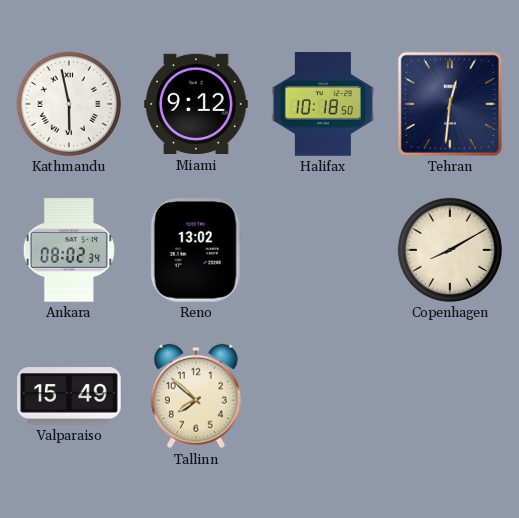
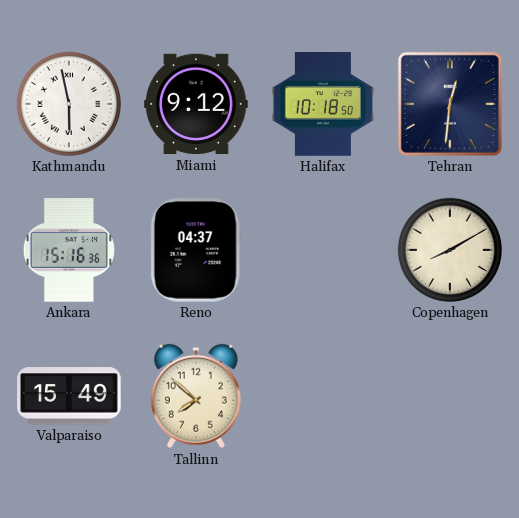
Ankara: 08:02 -> 15:16 (69, 250)
Reno: 13:02 -> 04:37 (196, 250)
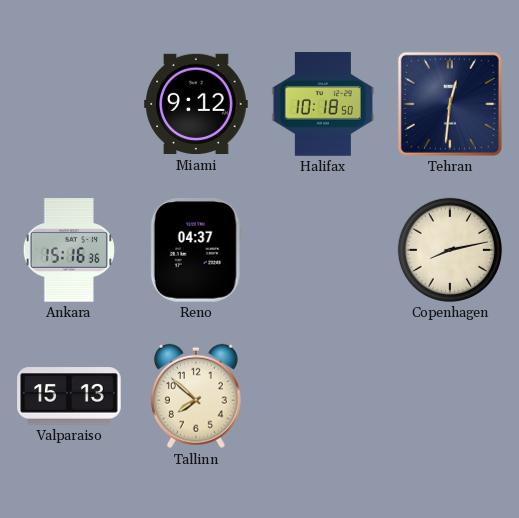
Kathmandu: 5:58 -> none (69, 104)
Copenhagen: 8:10 -> 8:13 (450, 250)
Valparaiso: 15:49 -> 15:13 (69, 396)
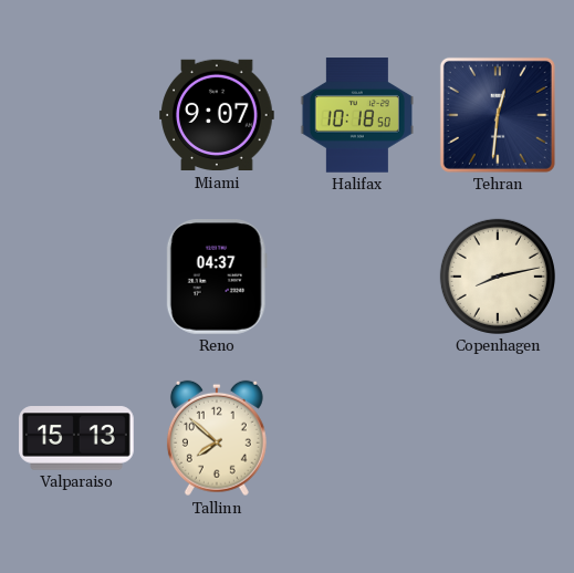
Miami: 9:12 -> 9:07 (217, 115)
Ankara: 15:16 -> none (69, 250)
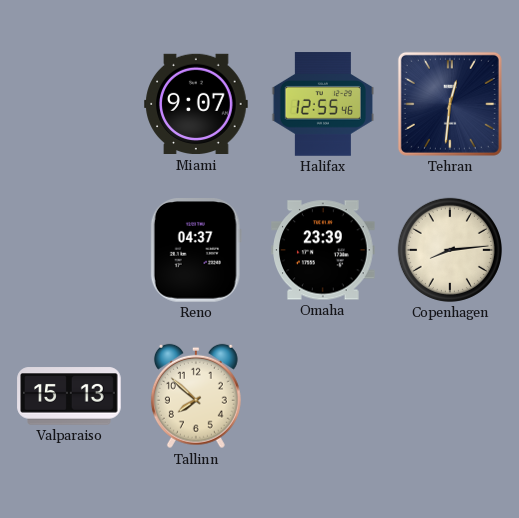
Halifax: 10:18 -> 12:55 (322, 104)
Omaha: none -> 23:39 (323, 250)
Copenhagen: 8:13 -> 8:14 (450, 250)
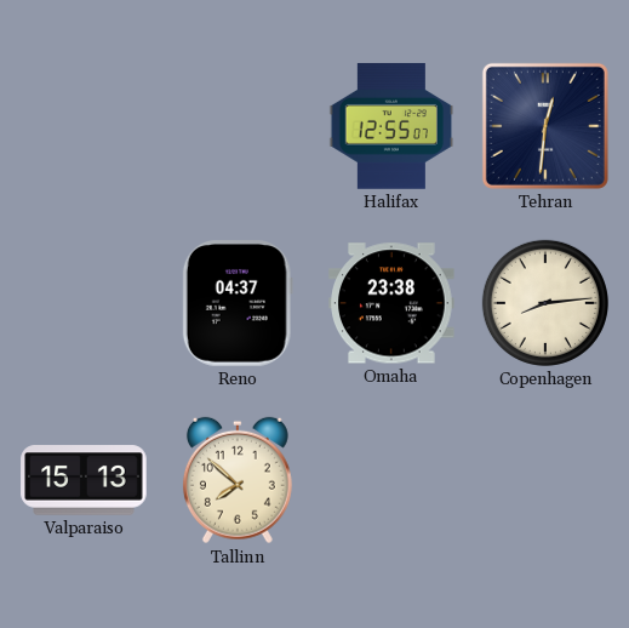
Miami: 9:07 -> none (196, 104)
Halifax: 12:55:46 -> 12:55:07 (390, 126)
Omaha: 23:39 -> 23:38 (391, 303)
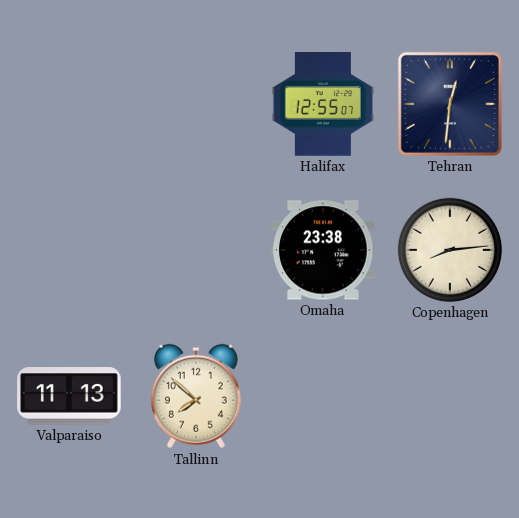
Reno: 04:37 -> none (238, 303)
Valparaiso: 15:13 -> 11:13 (69, 396)
